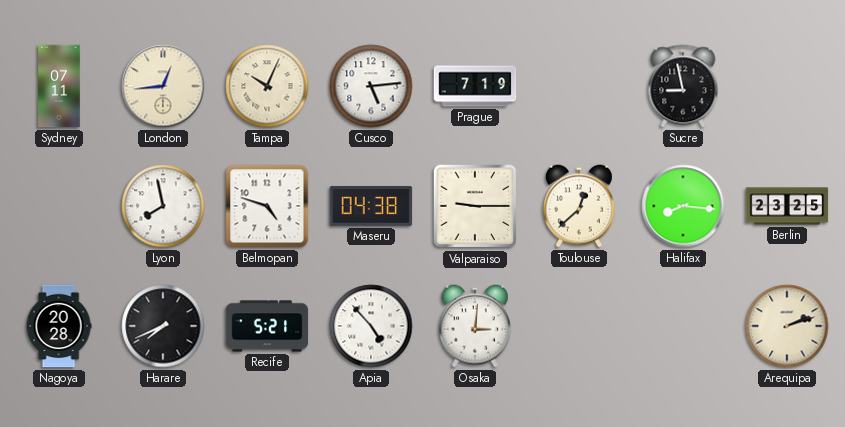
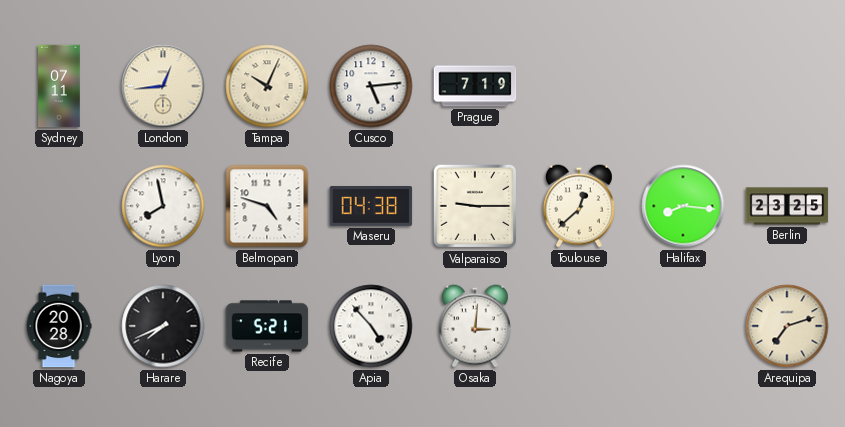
Sucre: 8:58 -> none (683, 86)
Arequipa: 2:12 -> 7:12 (787, 326)
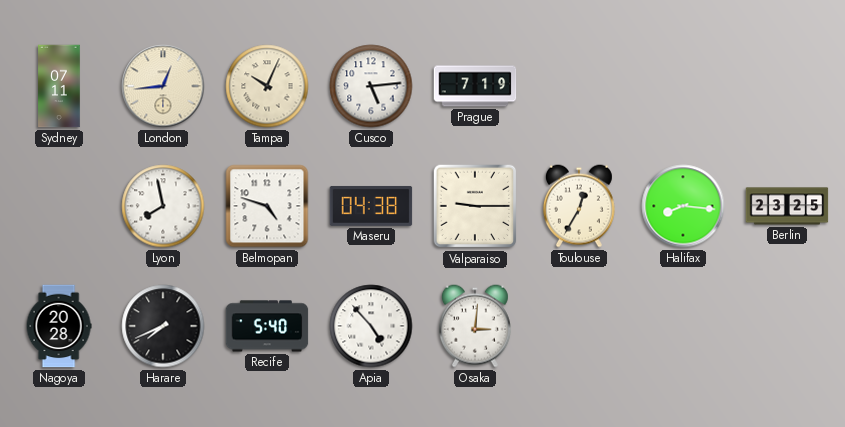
Toulouse: 12:38 -> 12:35 (579, 206)
Recife: 5:21 -> 5:40 (267, 326)
Arequipa: 7:12 -> none (787, 326)
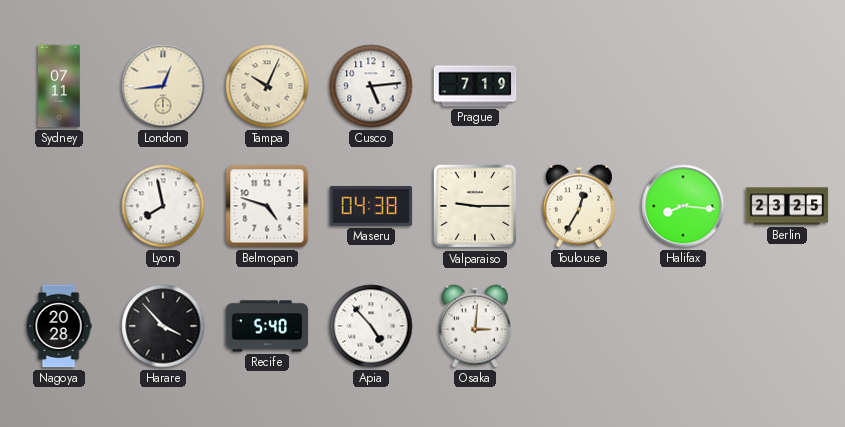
Harare: 7:41 -> 3:53 (163, 326)
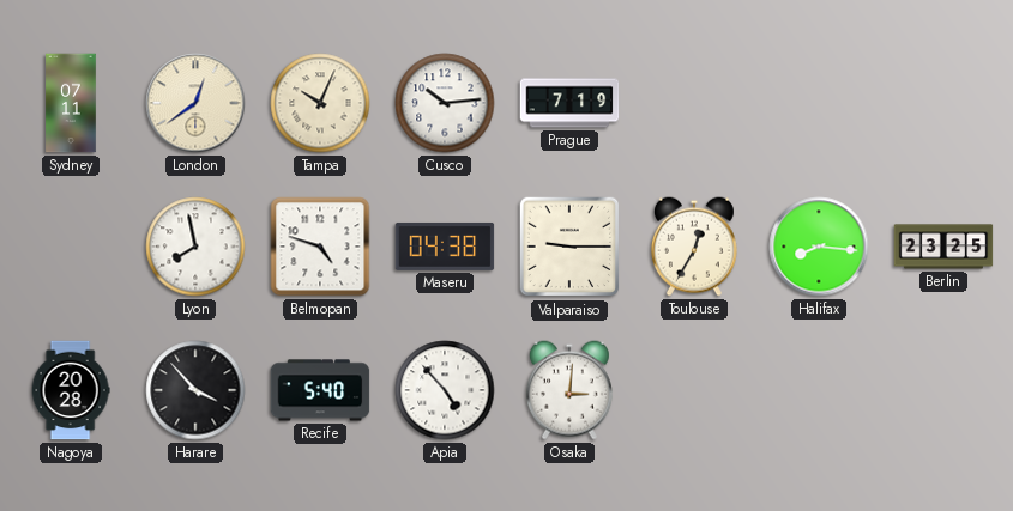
London: 12:44 -> 12:39 (195, 103)
Cusco: 5:14 -> 10:14 (445, 103)
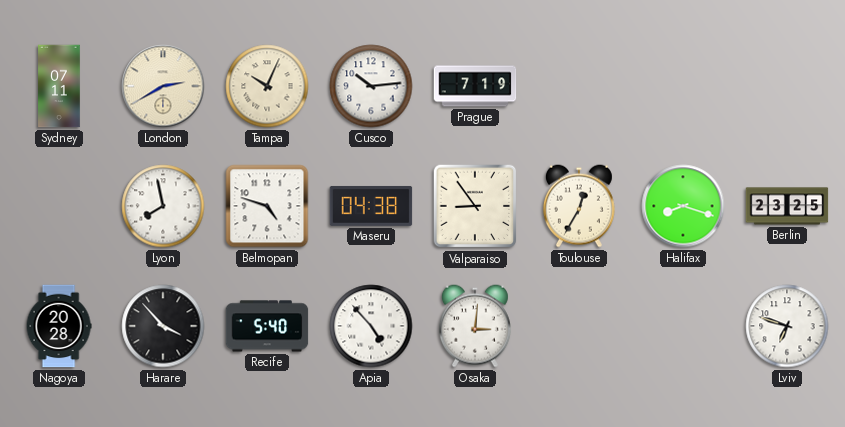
London: 12:39 -> 2:40 (163, 86)
Valparaiso: 9:15 -> 8:54 (475, 206)
Halifax: 8:16 -> 8:18 (683, 206)
Lviv: none -> 6:48 (787, 326)
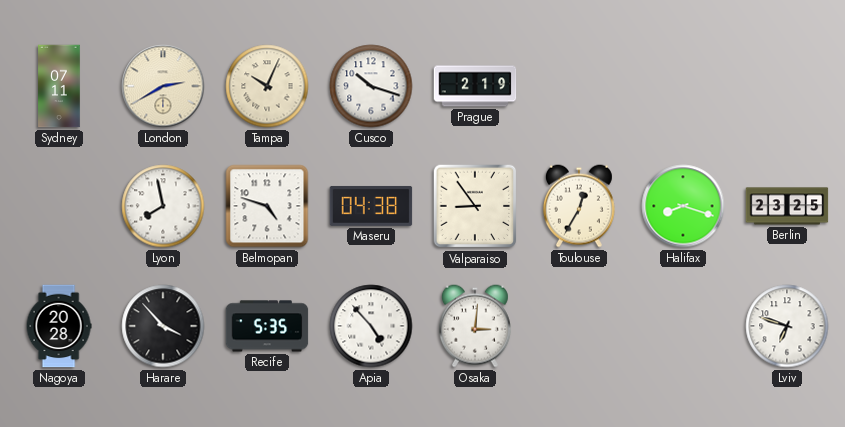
Cusco: 10:14 -> 10:18 (371, 86)
Prague: 7:19 -> 2:19 (475, 86)
Recife: 5:40 -> 5:35 (267, 326)
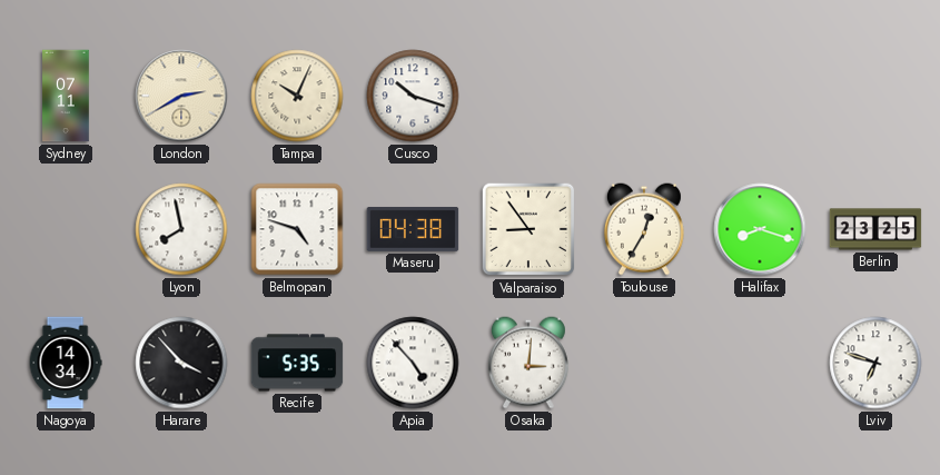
Prague: 2:19 -> none (475, 86)
Nagoya: 20:28 -> 14:34 (66, 363)
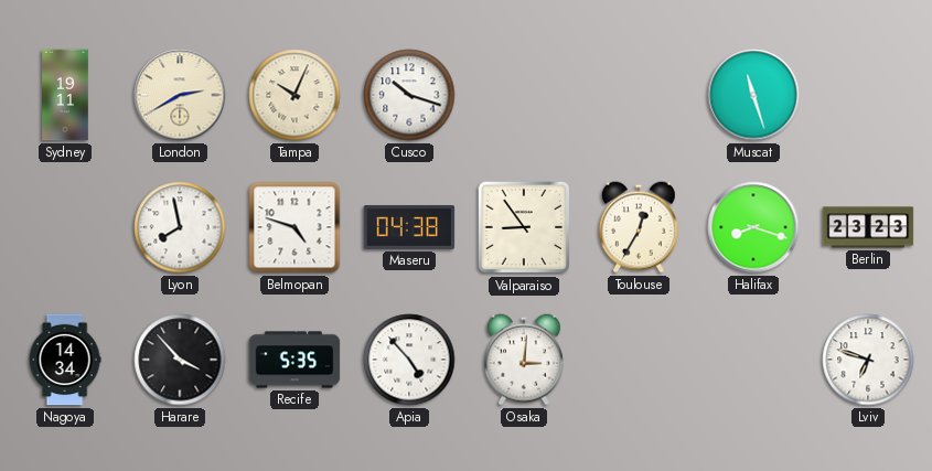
Sydney: 07:11 -> 19:11 (65, 95)
Muscat: none -> 11:27 (753, 95)
Berlin: 23:25 -> 23:23 (868, 227)
